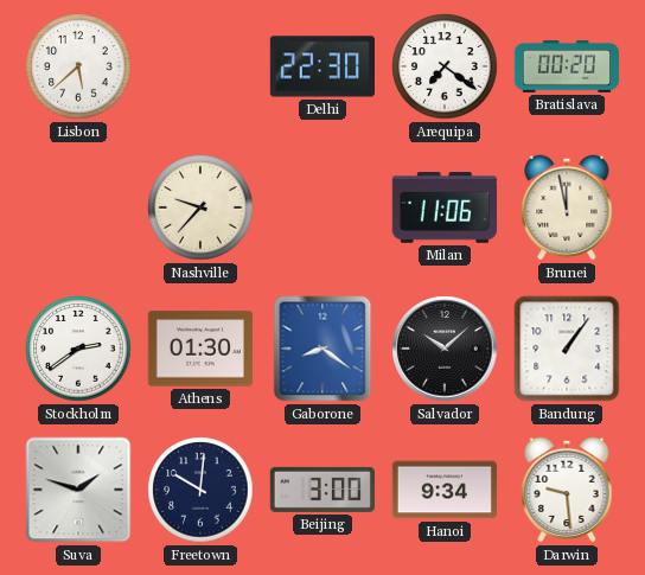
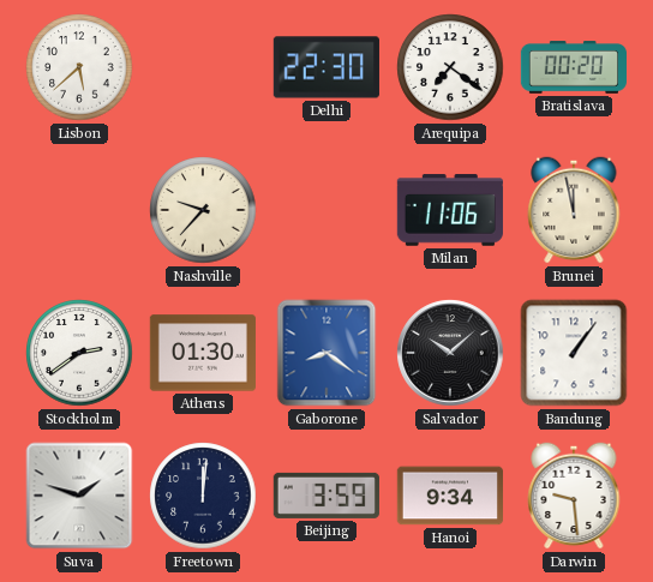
Freetown: 10:01 -> 12:01 (203, 496)
Beijing: 3:00 -> 3:59 (326, 496)
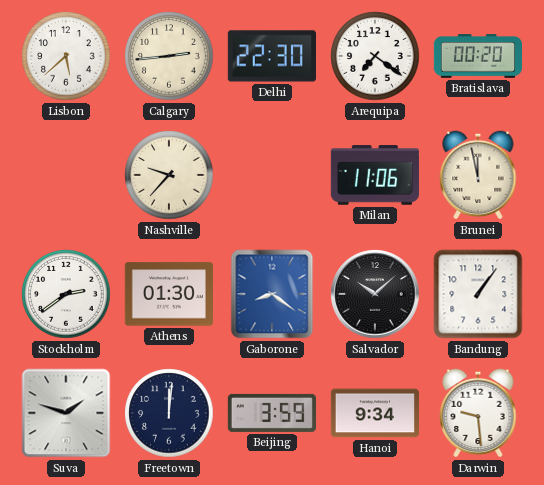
Calgary: none -> 2:44 (169, 56)
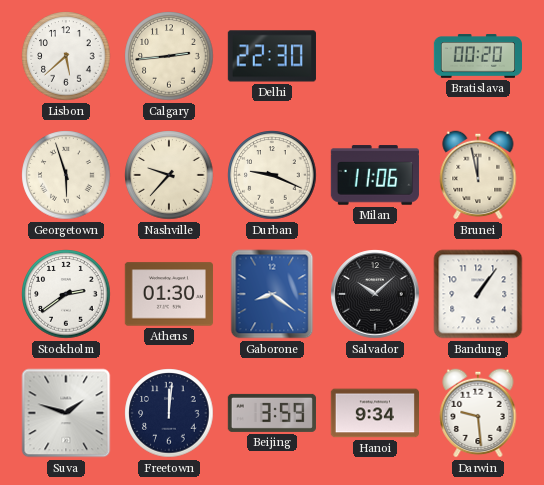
Arequipa: 7:21 -> none (375, 56)
Georgetown: none -> 5:57 (66, 175)
Durban: none -> 9:19 (272, 175)
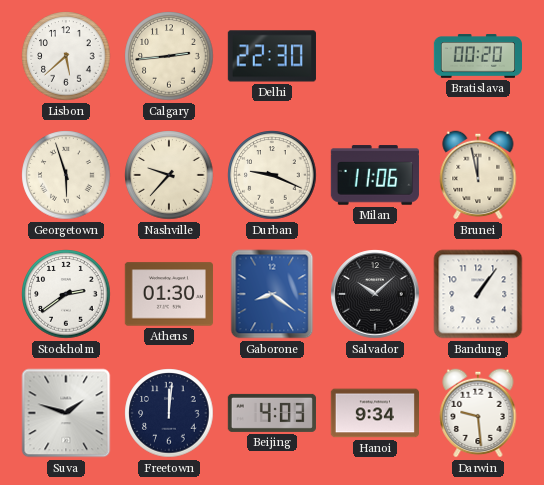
Beijing: 3:59 -> 4:03 (272, 413)
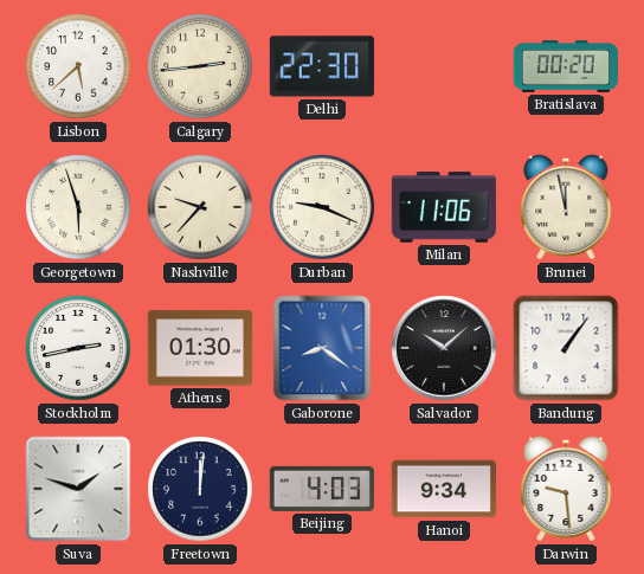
Stockholm: 2:39 -> 2:43 (78, 348)
